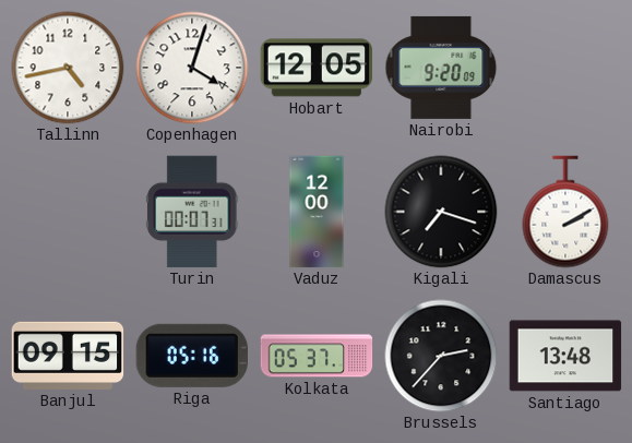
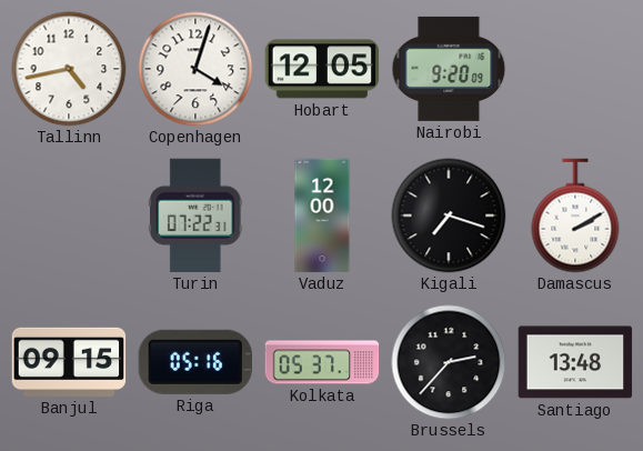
Turin: 00:07 -> 07:22 (197, 216)
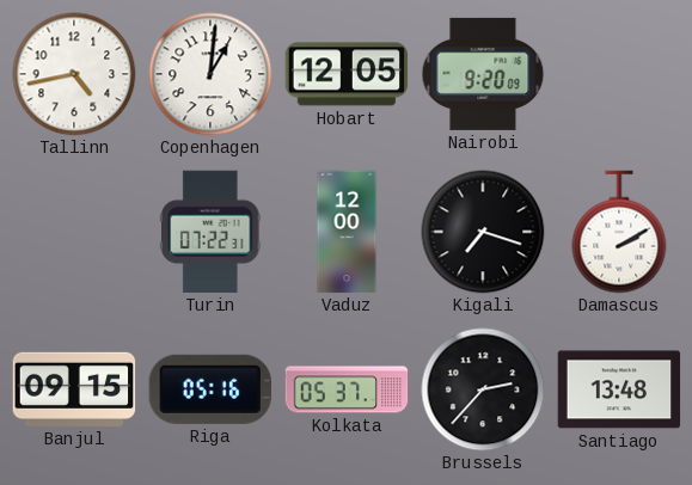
Copenhagen: 4:03 -> 1:01 (210, 74)
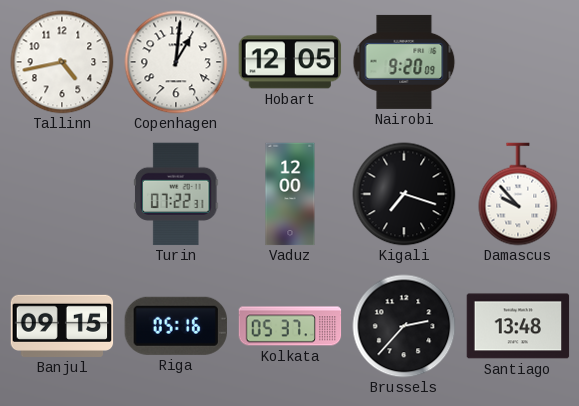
Damascus: 2:10 -> 9:53 (518, 194)
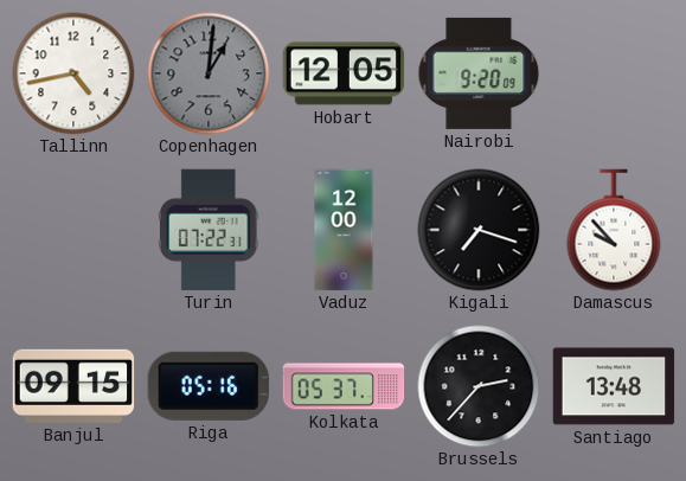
Copenhagen dial: white -> grey (209, 73)
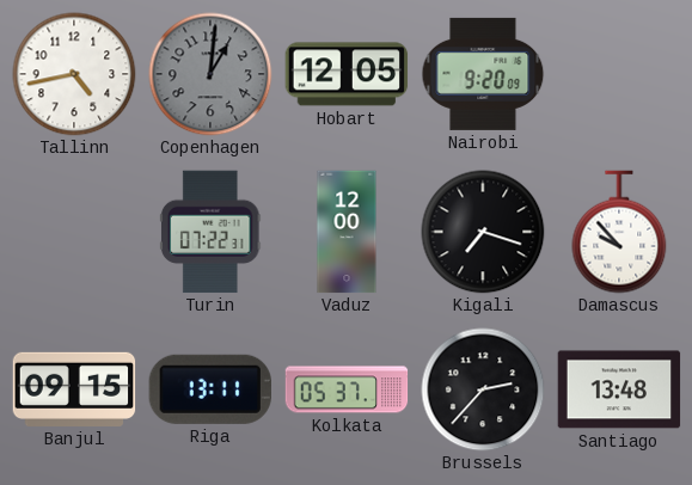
Riga: 05:16 -> 13:11 (210, 389)
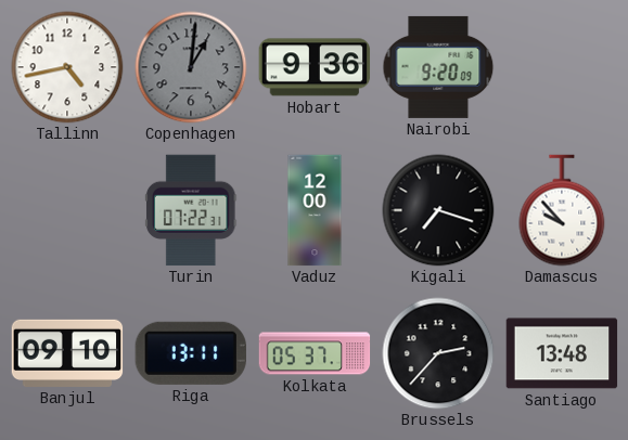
Hobart: 12:05 -> 9:36 (315, 67)
Banjul: 09:15 -> 09:10 (67, 353)
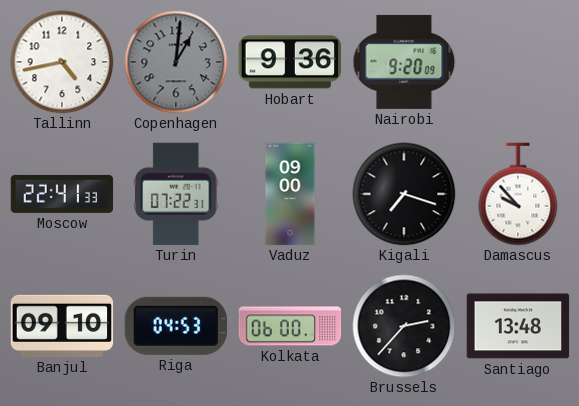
Moscow: none -> 22:41 (62, 194)
Vaduz: 12:00 -> 09:00 (290, 194)
Riga: 13:11 -> 04:53 (176, 326)
Kolkata: 05:37 -> 06:00 (290, 326)
